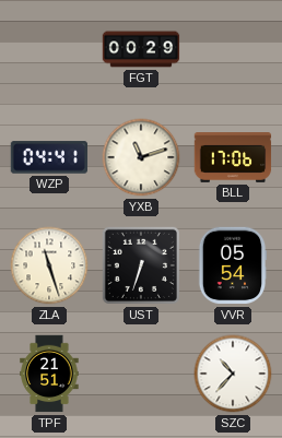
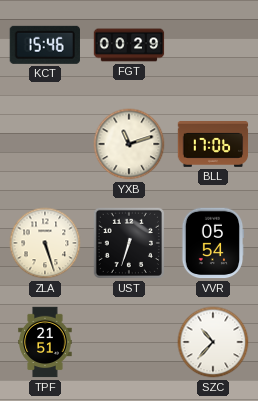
KCT: none -> 15:46 (45, 45)
WZP: 04:41 -> none (48, 157)
ZLA: 11:27 -> 5:27 (45, 243)
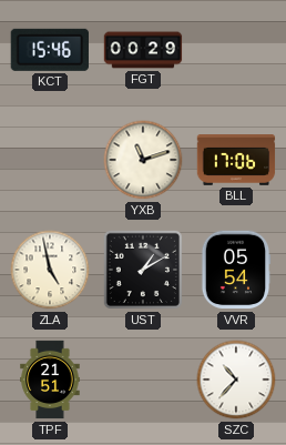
ZLA: 5:27 -> 4:58 (50, 270)
UST: 6:33 -> 1:10 (143, 270)
